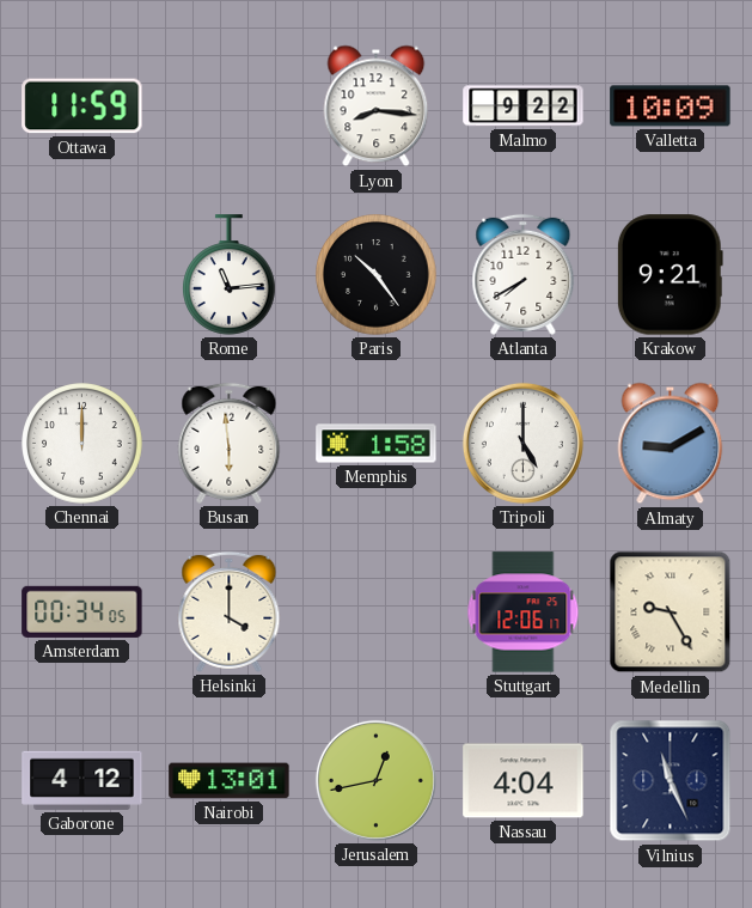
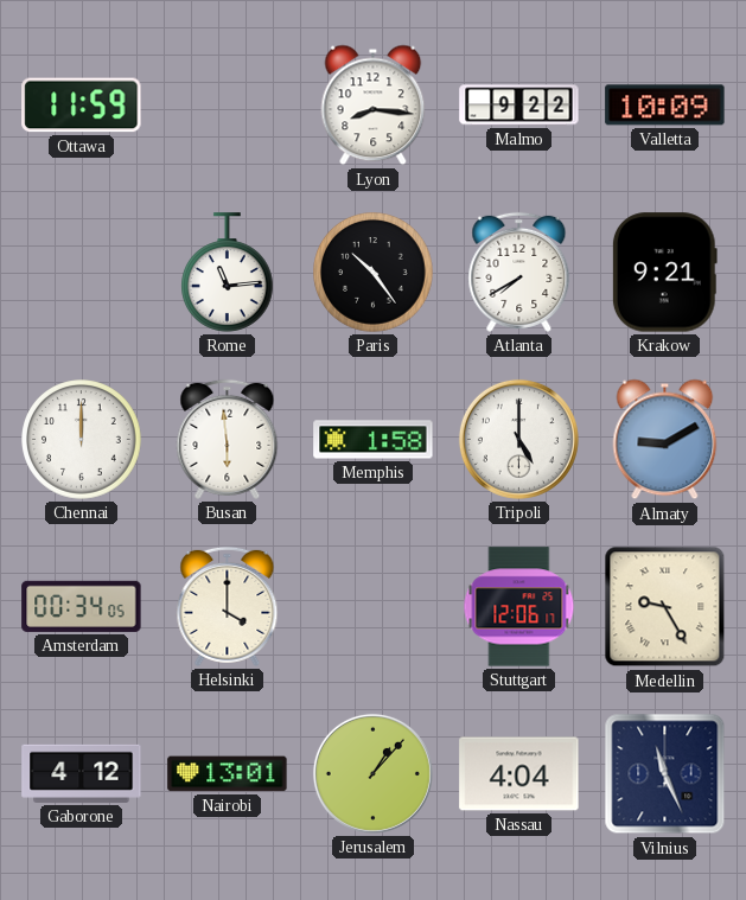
Jerusalem: 12:43 -> 1:07 (372, 773)
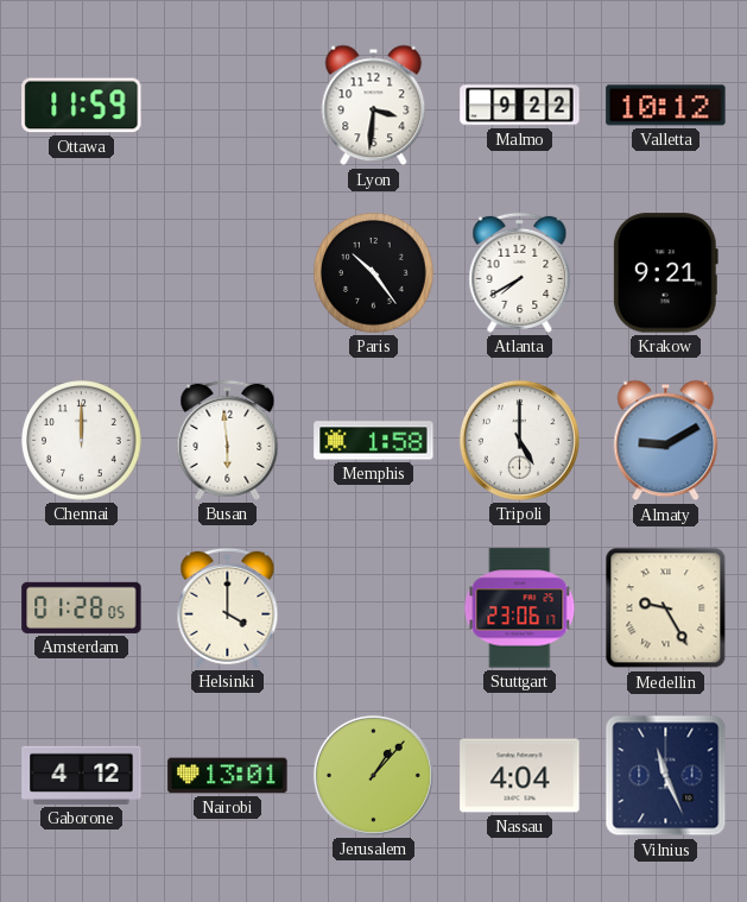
Lyon: 8:16 -> 3:31 (374, 106)
Valletta: 10:09 -> 10:12 (666, 106)
Rome: 11:14 -> none (228, 273)
Amsterdam: 00:34 -> 01:28 (82, 607)
Stuttgart: 12:06 -> 23:06 (520, 608)
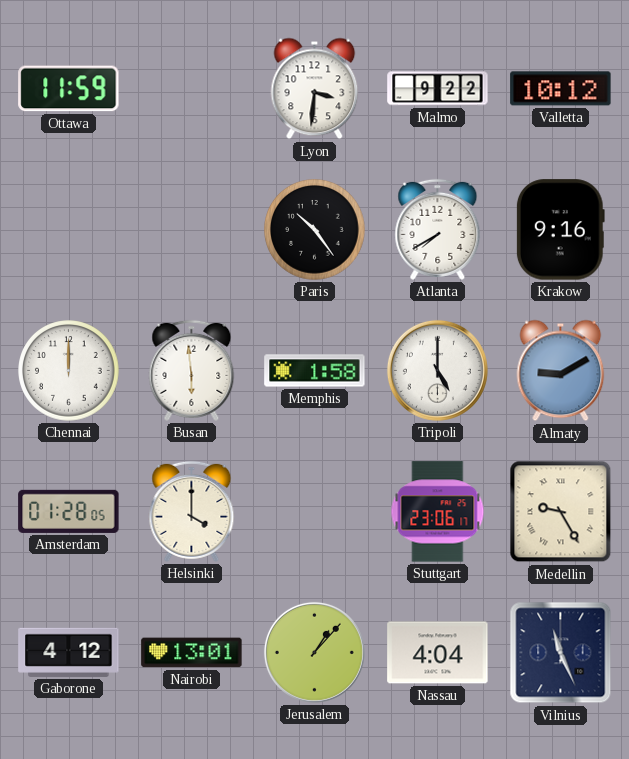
Krakow: 9:21 -> 9:16 (560, 230)
